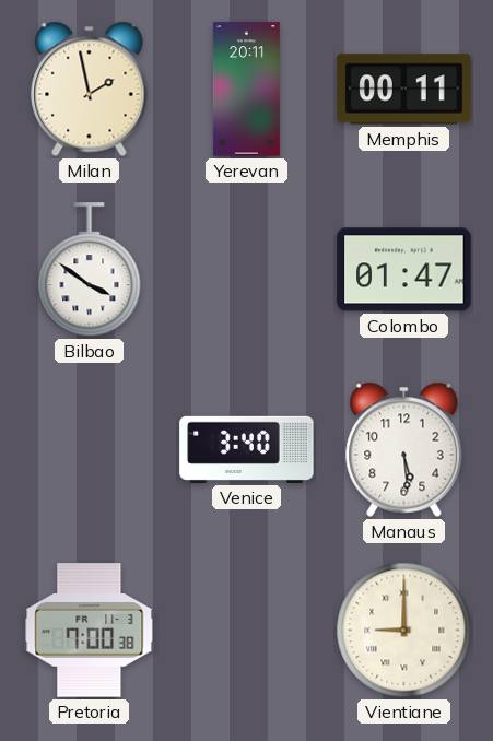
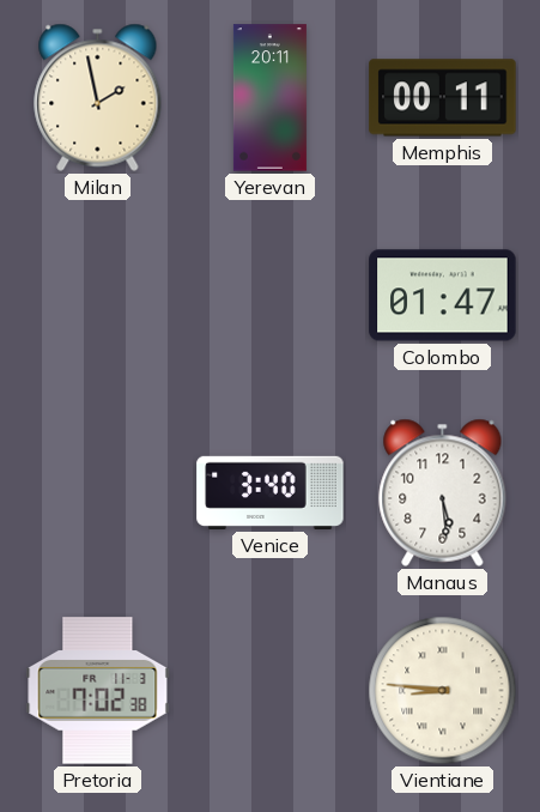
Bilbao: 3:51 -> none (90, 270)
Pretoria: 7:00 -> 7:02 (98, 691)
Vientiane: 9:00 -> 8:46 (443, 691)
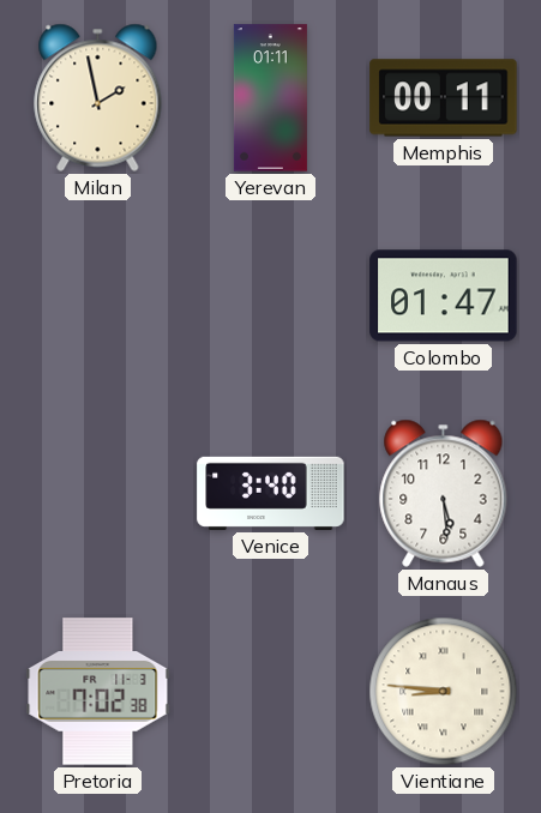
Yerevan: 20:11 -> 01:11 (270, 98)
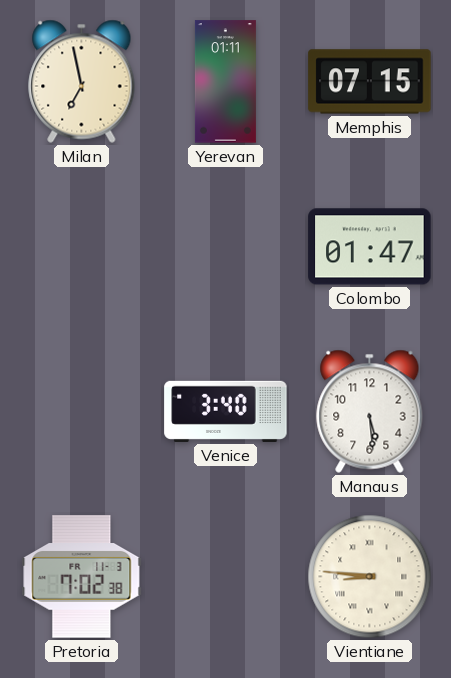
Milan: 1:58 -> 6:58 (82, 81)
Memphis: 00:11 -> 07:15 (370, 82)
